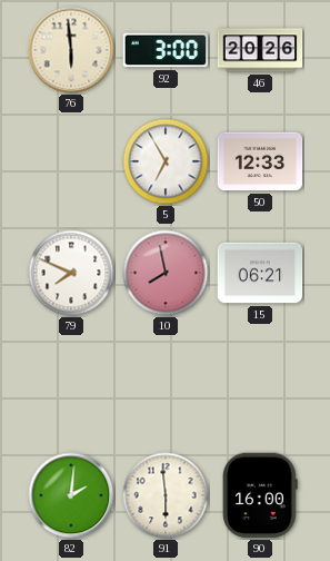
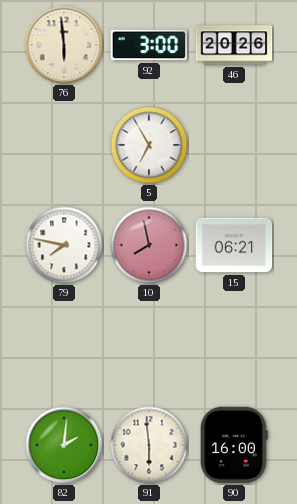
50: 12:33 -> none (260, 161)
79: 7:49 -> 7:47 (64, 245)
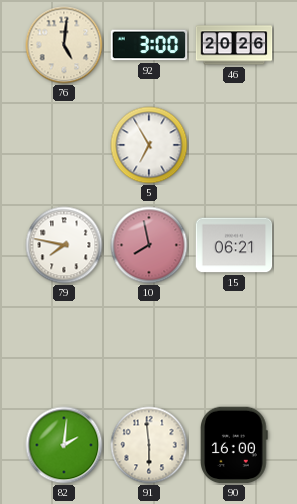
76: 5:59 -> 5:01 (64, 45)
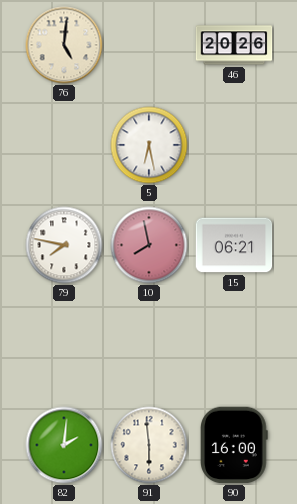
92: 3:00 -> none (149, 45)
5: 6:55 -> 6:28 (149, 145)
